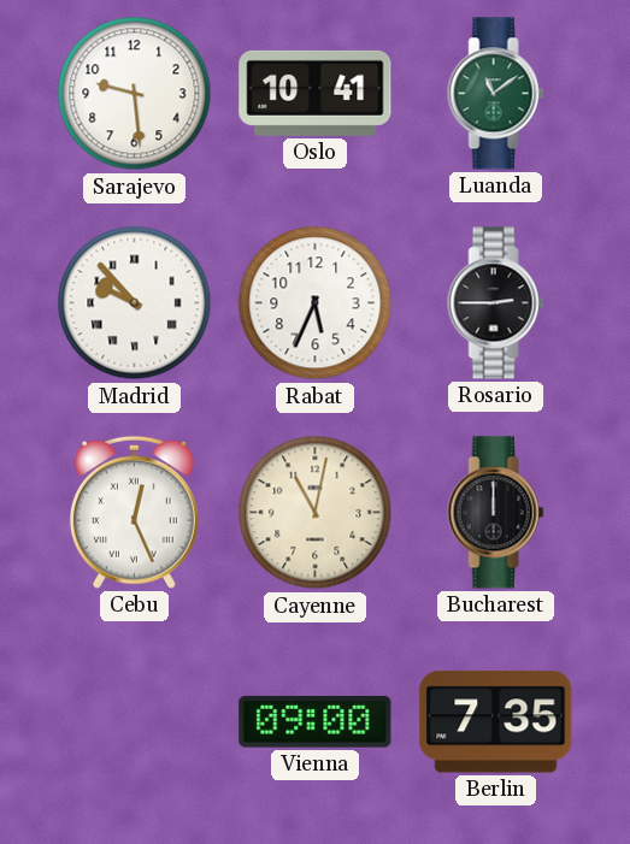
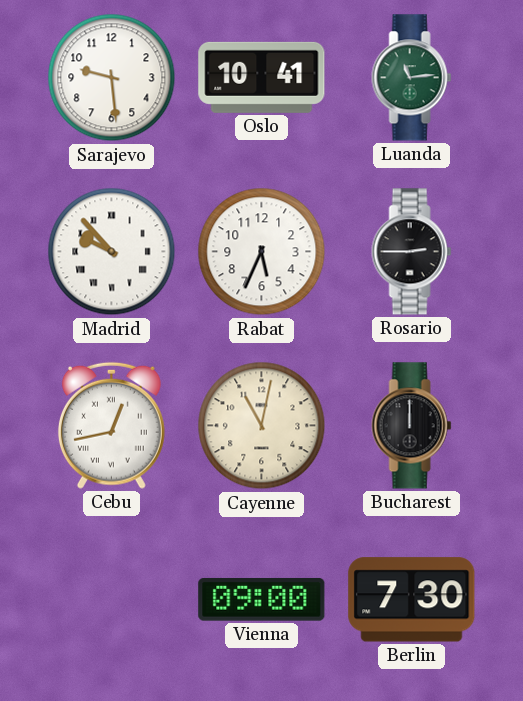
Luanda: 11:09 -> 11:14 (412, 78)
Cebu: 12:26 -> 12:43 (111, 425)
Berlin: 7:35 -> 7:30 (412, 600)
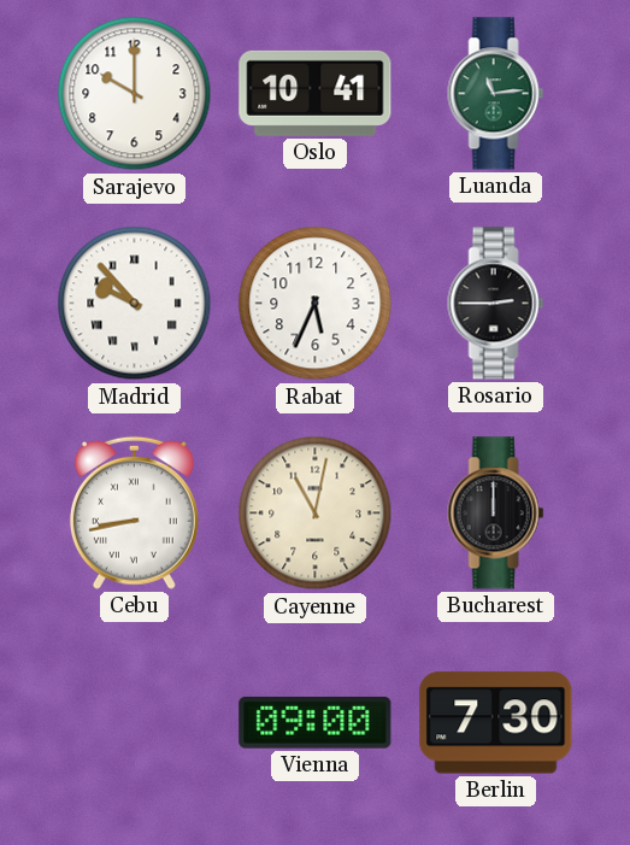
Sarajevo: 9:29 -> 10:00 (135, 94)
Cebu: 12:43 -> 8:43 (134, 512)
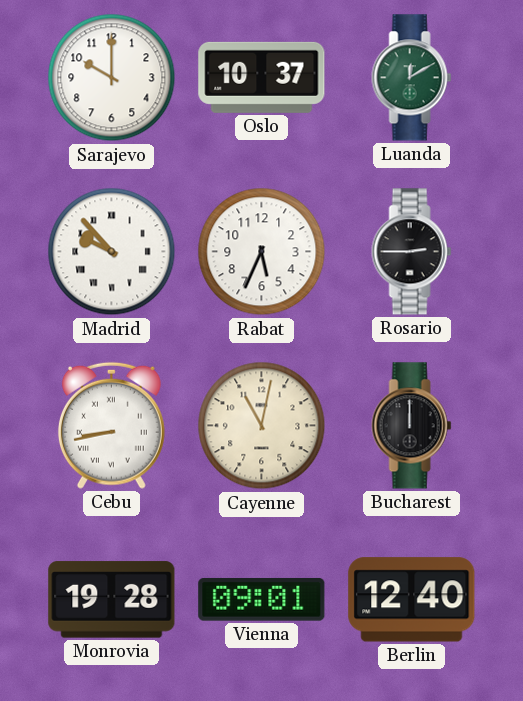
Oslo: 10:41 -> 10:37 (262, 77)
Luanda: 11:14 -> 12:10 (412, 78)
Monrovia: none -> 19:28 (112, 600)
Vienna: 09:00 -> 09:01 (262, 599)
Berlin: 7:30 -> 12:40 (412, 600)
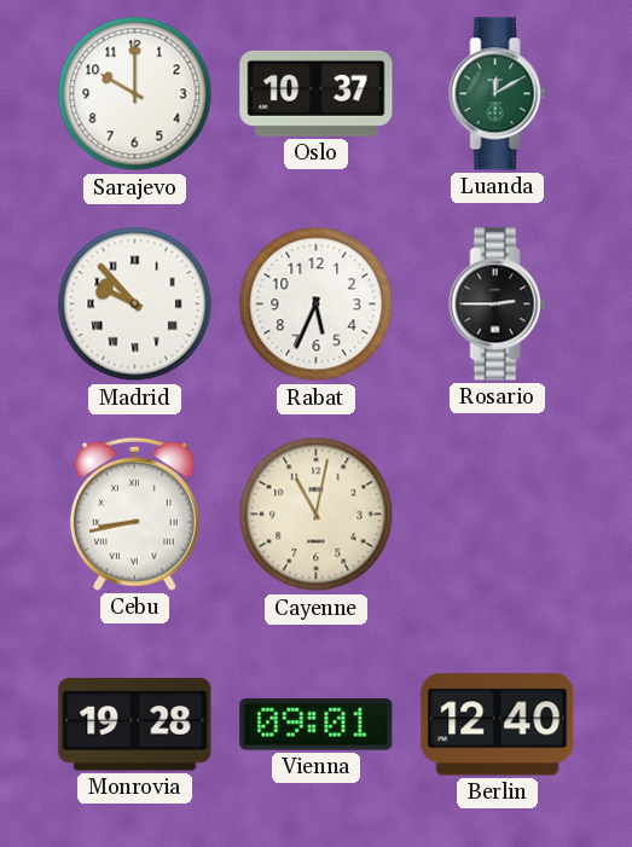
Bucharest: 12:00 -> none (412, 426)
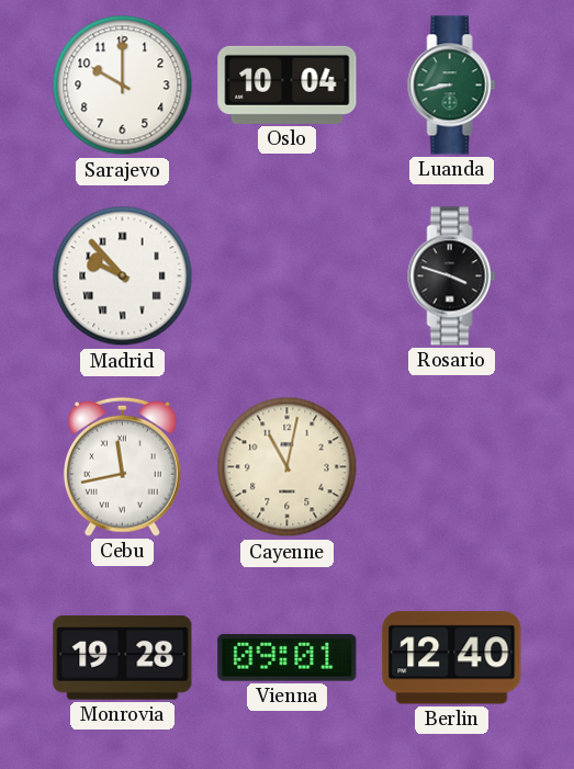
Oslo: 10:37 -> 10:04 (288, 84)
Luanda: 12:10 -> 8:43 (452, 86)
Rabat: 5:34 -> none (317, 304)
Rosario: 2:45 -> 3:48 (452, 276)
Cebu: 8:43 -> 11:43 (122, 466)
